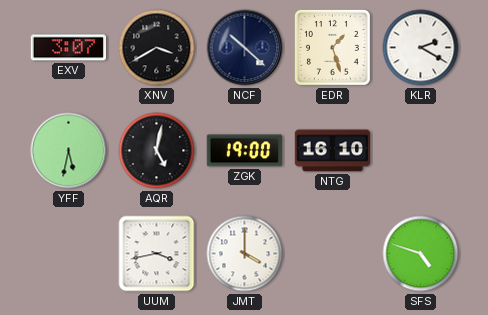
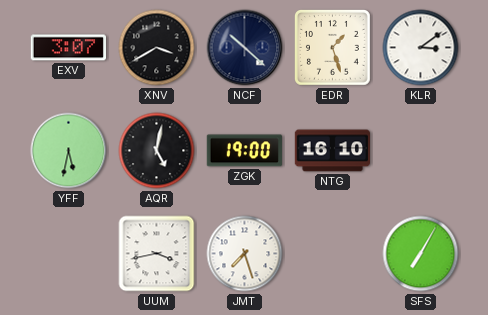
KLR: 2:20 -> 3:09 (421, 48)
JMT: 4:00 -> 7:27 (245, 254)
SFS: 4:48 -> 7:05 (421, 254)
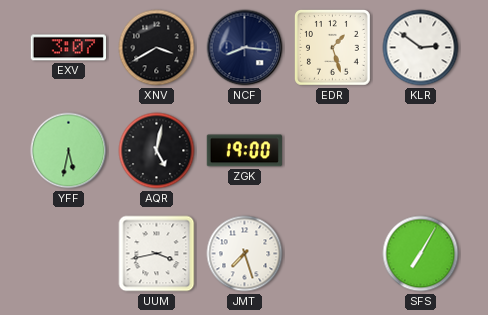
NCF: 10:22 -> 8:16 (245, 48)
KLR: 3:09 -> 2:51 (421, 48)
NTG: 16:10 -> none (333, 151)
